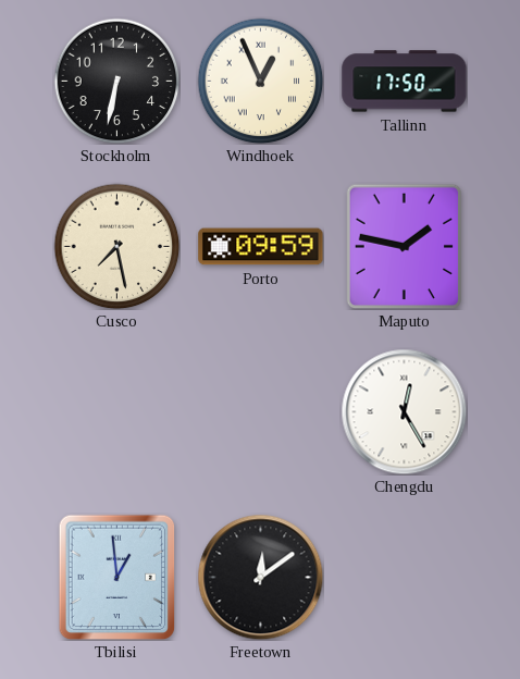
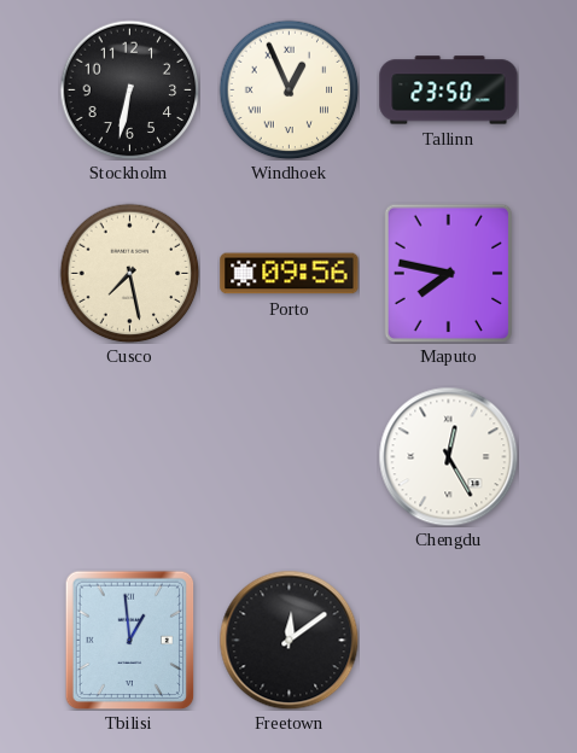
Tallinn: 17:50 -> 23:50 (449, 91)
Porto: 09:59 -> 09:56 (290, 274)
Maputo: 1:47 -> 7:47 (448, 273)
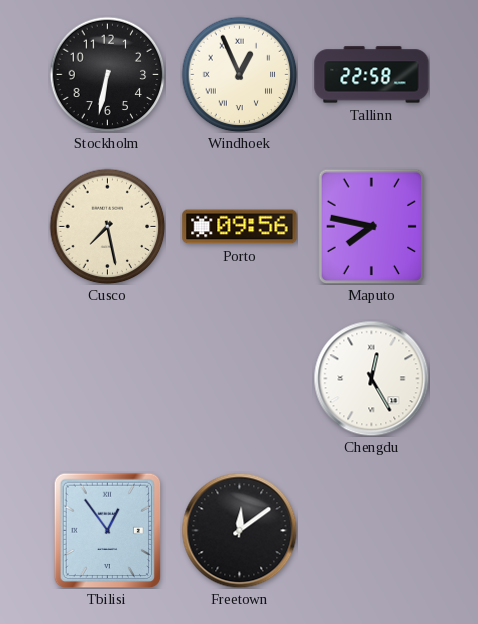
Tallinn: 23:50 -> 22:58 (372, 75)
Tbilisi: 12:59 -> 12:54 (108, 530)
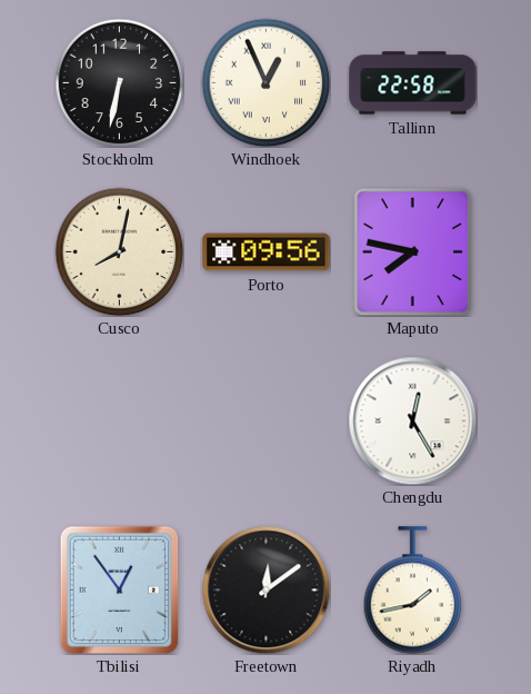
Cusco: 7:28 -> 8:02 (119, 251)
Riyadh: none -> 1:43 (413, 591)
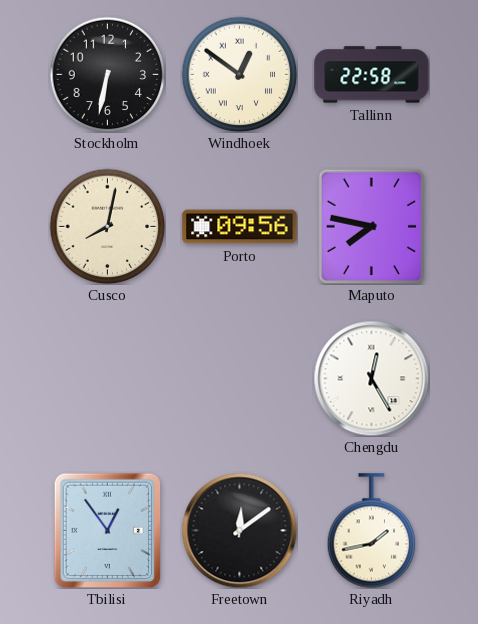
Windhoek: 12:56 -> 12:51 (239, 74)
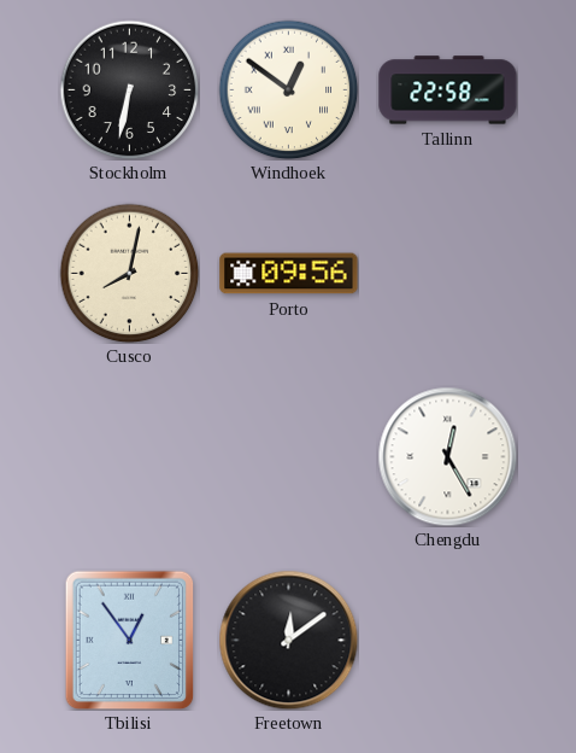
Maputo: 7:47 -> none (371, 226)
Riyadh: 1:43 -> none (372, 531)
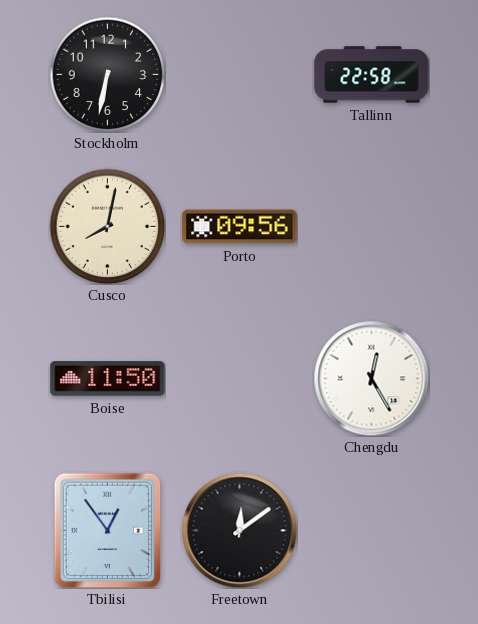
Windhoek: 12:51 -> none (288, 89)
Boise: none -> 11:50 (108, 379)
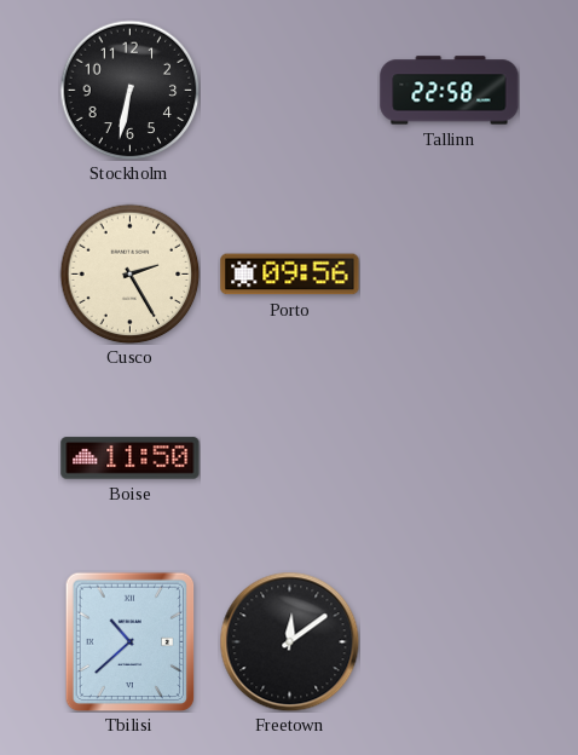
Cusco: 8:02 -> 2:25 (129, 273)
Chengdu: 12:25 -> none (371, 378)
Tbilisi: 12:54 -> 10:38 (131, 641)
